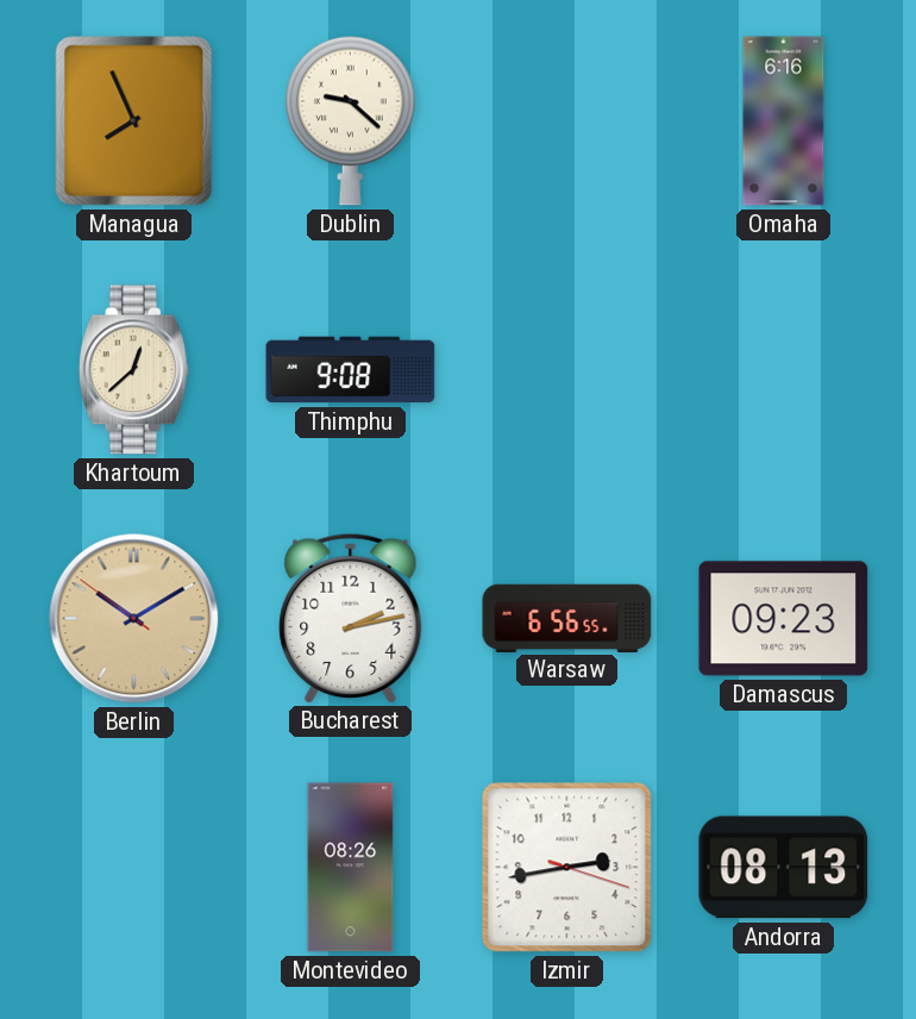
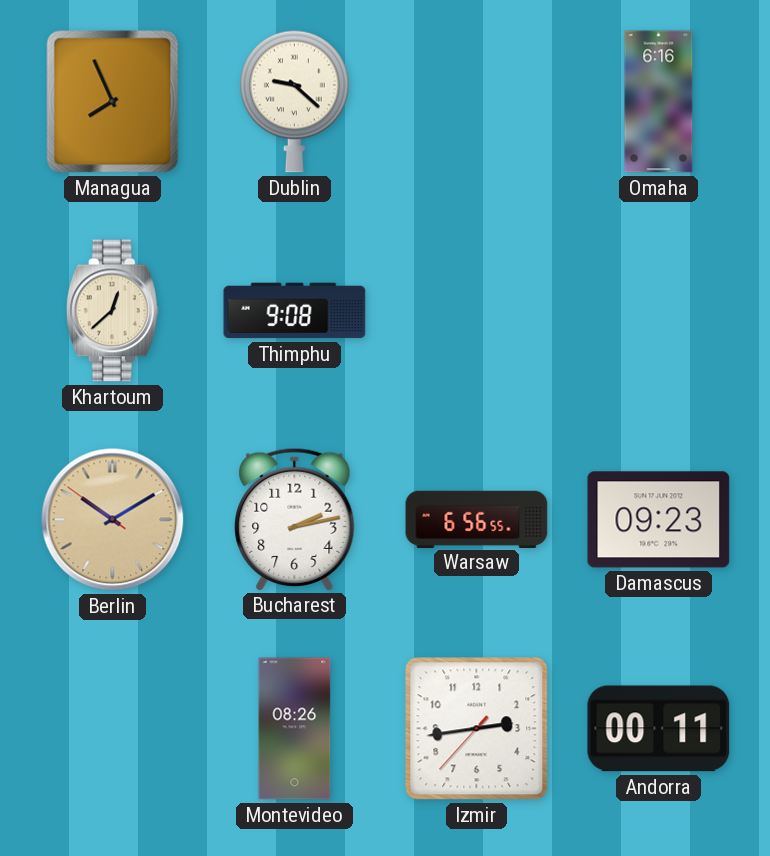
Izmir: 2:43:18 -> 2:43:37 (477, 729)
Andorra: 08:13 -> 00:11 (659, 729)
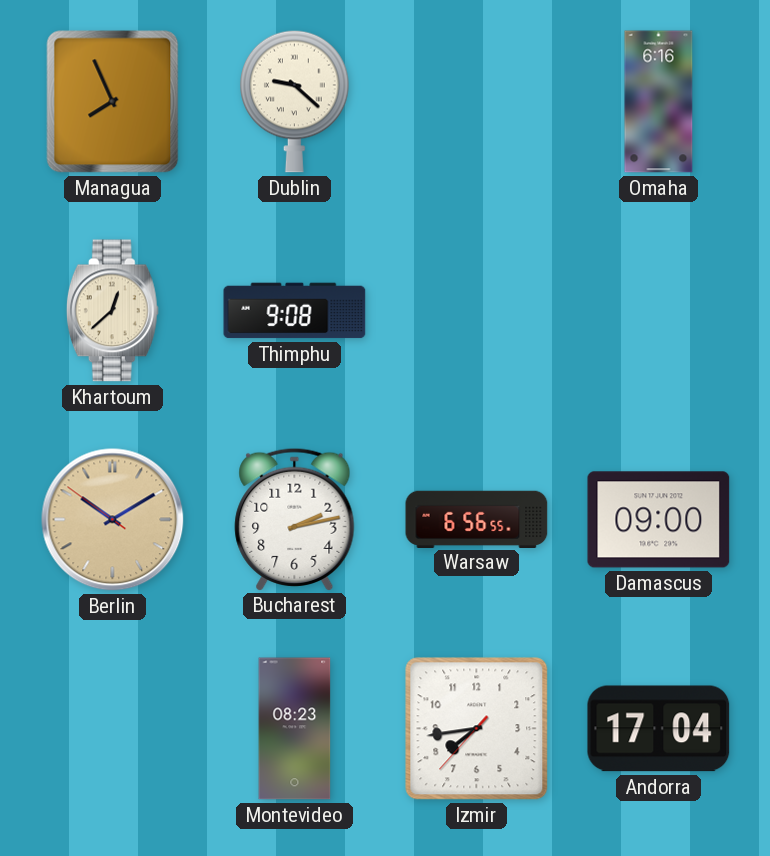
Damascus: 09:23 -> 09:00 (659, 520)
Montevideo: 08:26 -> 08:23 (295, 729)
Izmir: 2:43 -> 7:43 (477, 729)
Andorra: 00:11 -> 17:04 (659, 729)
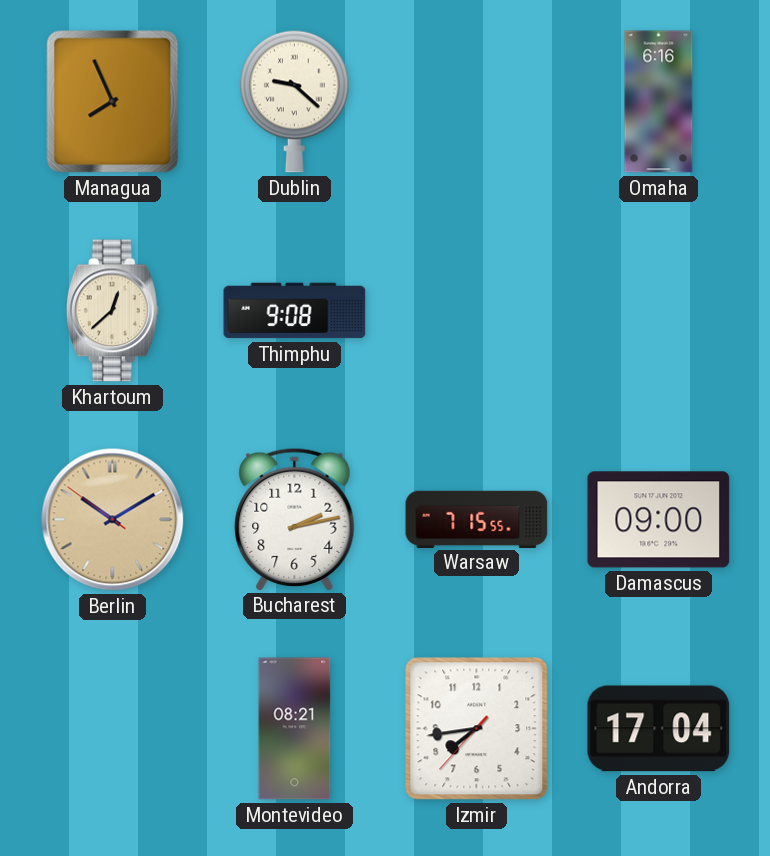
Warsaw: 6:56 -> 7:15 (477, 519)
Montevideo: 08:23 -> 08:21 (295, 729)
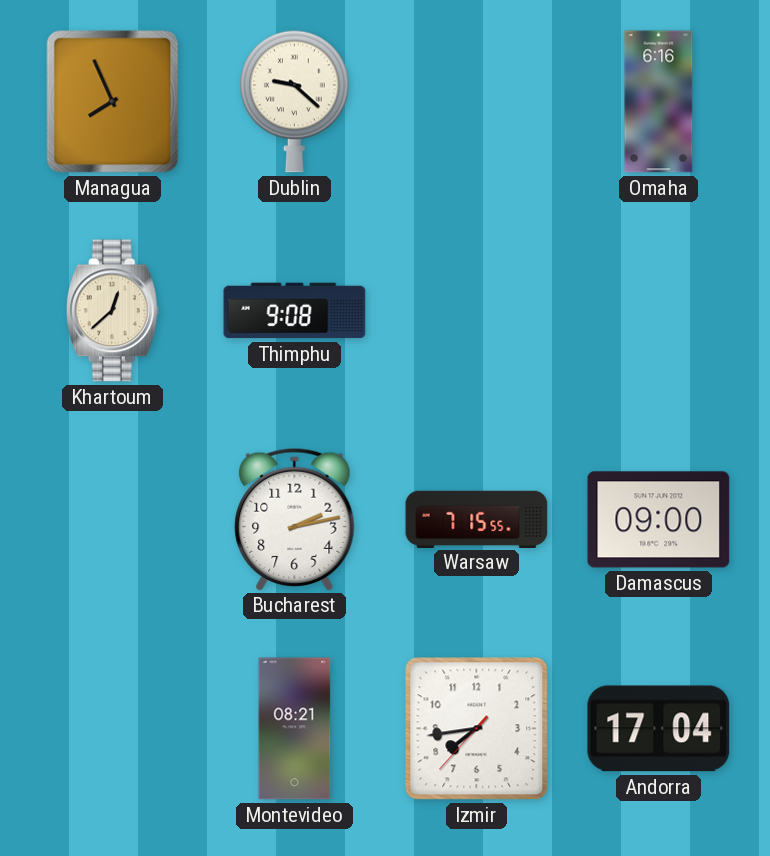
Berlin: 10:09 -> none (113, 520)
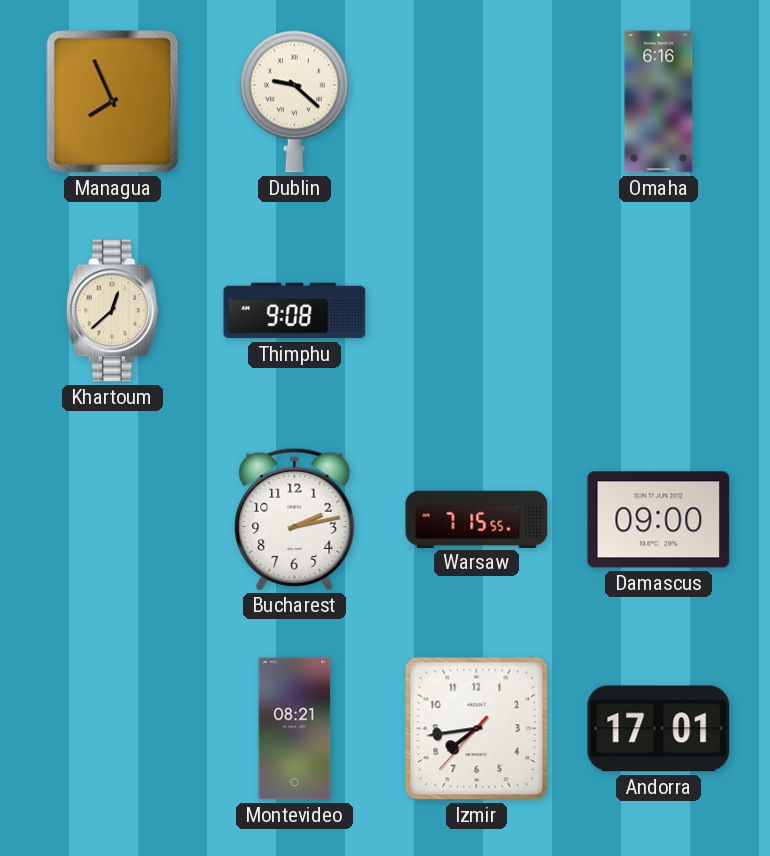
Andorra: 17:04 -> 17:01 (659, 729)
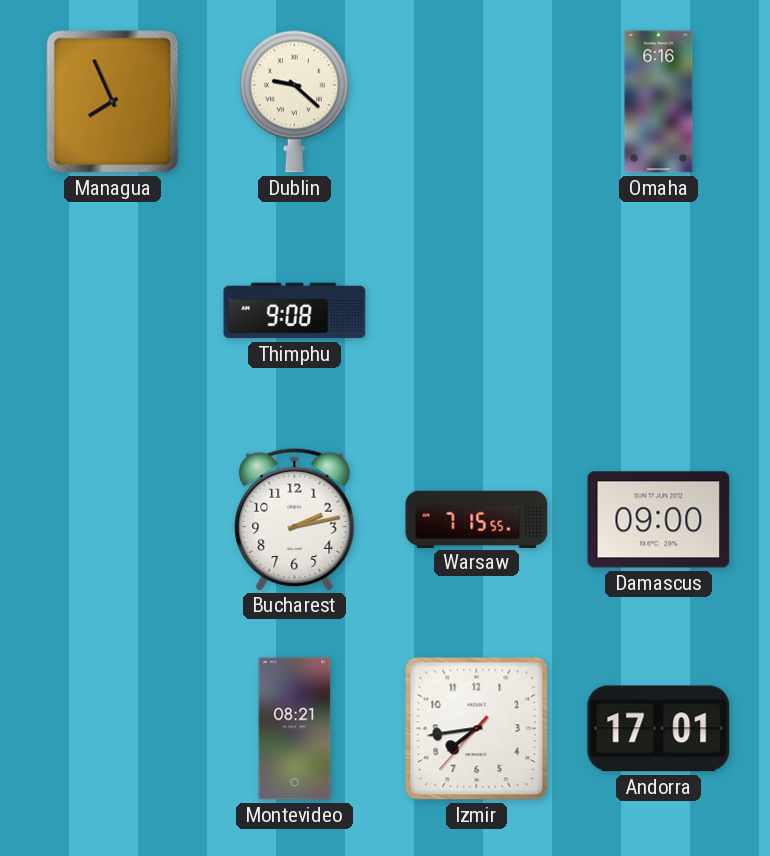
Khartoum: 12:38 -> none (112, 311)
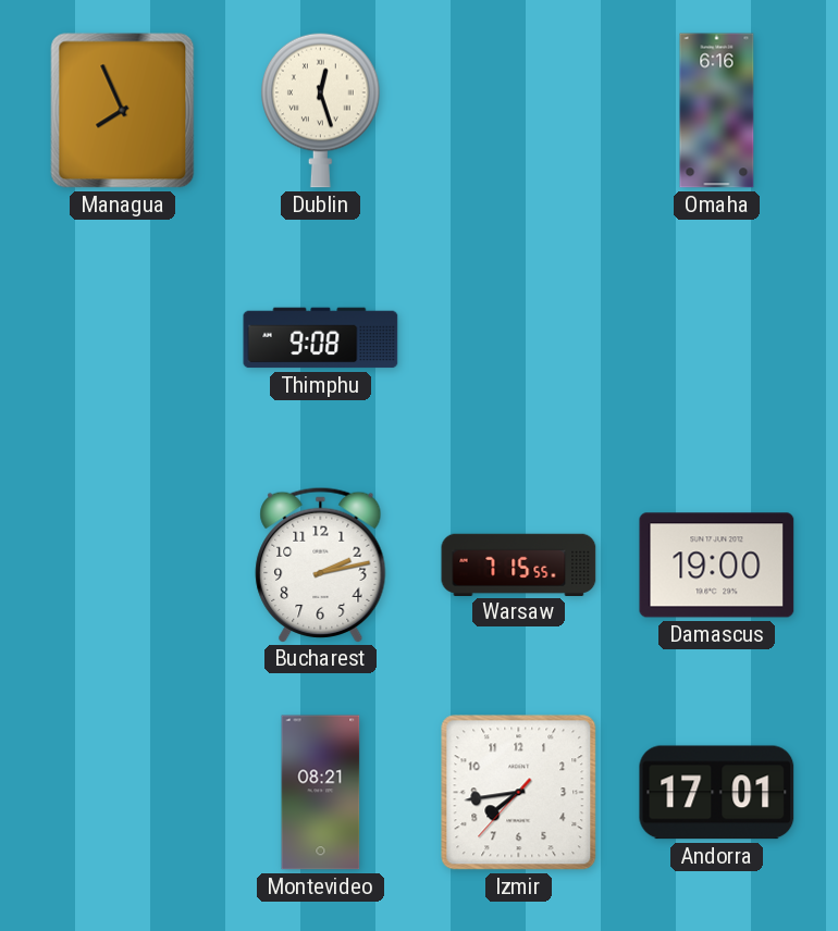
Dublin: 9:22 -> 12:27 (321, 110)
Damascus: 09:00 -> 19:00 (717, 566)
